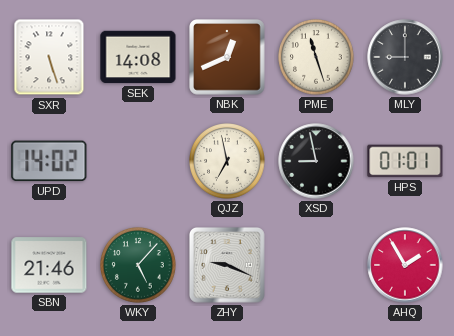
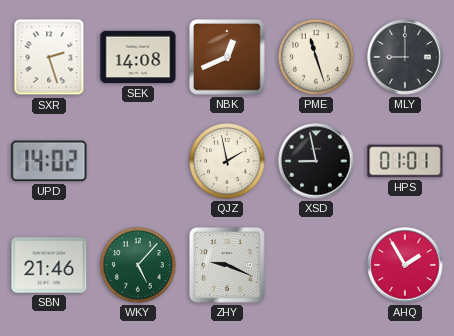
SXR: 5:27 -> 2:27 (49, 57)
QJZ: 6:58 -> 1:58 (228, 162)
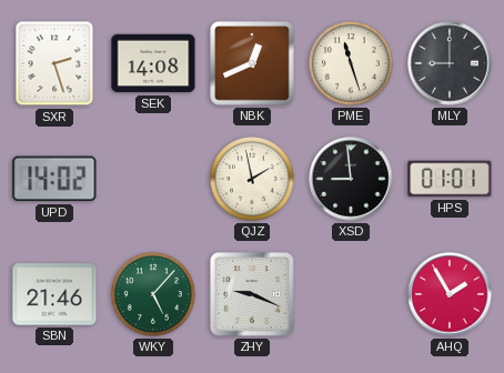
XSD: 8:58 -> 8:59 (351, 179)
